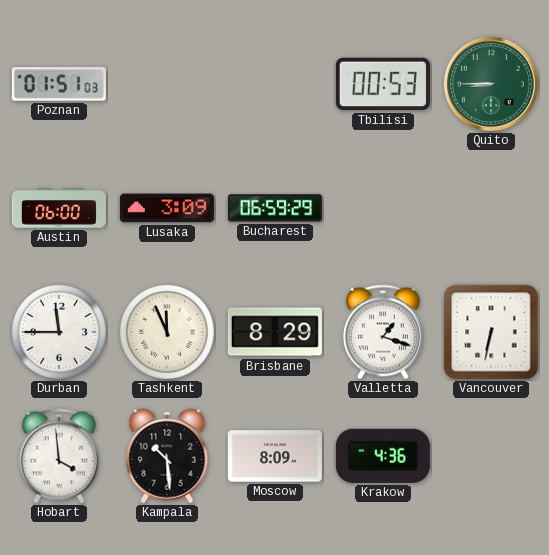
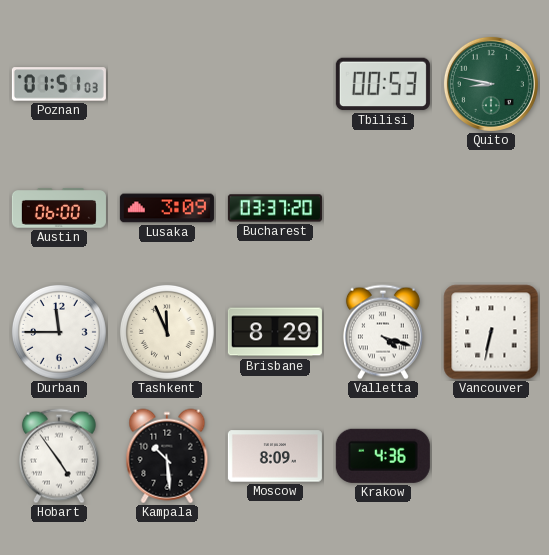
Quito: 8:45 -> 8:47 (491, 84)
Bucharest: 06:59 -> 03:37 (275, 208)
Valletta: 1:18 -> 4:18 (383, 332)
Hobart: 3:59 -> 4:54 (59, 456)
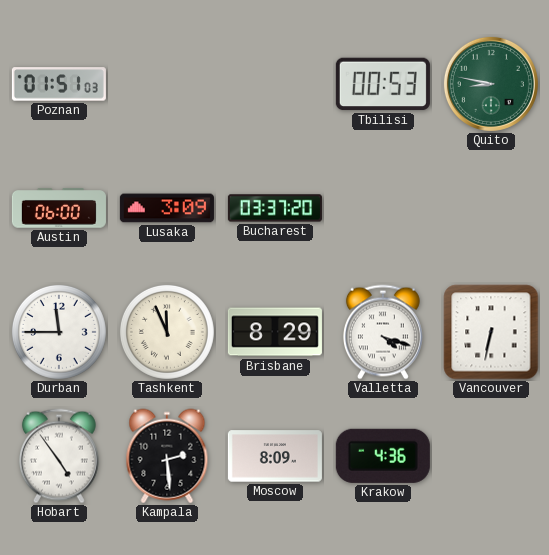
Kampala: 10:29 -> 2:29 (167, 456)
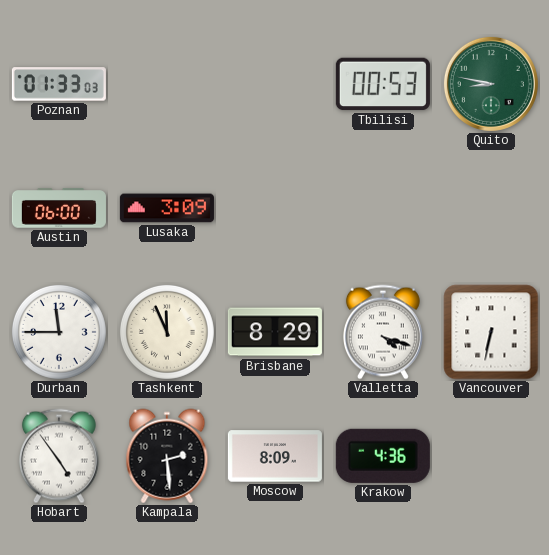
Poznan: 01:51 -> 01:33 (59, 84)
Bucharest: 03:37 -> none (275, 208)
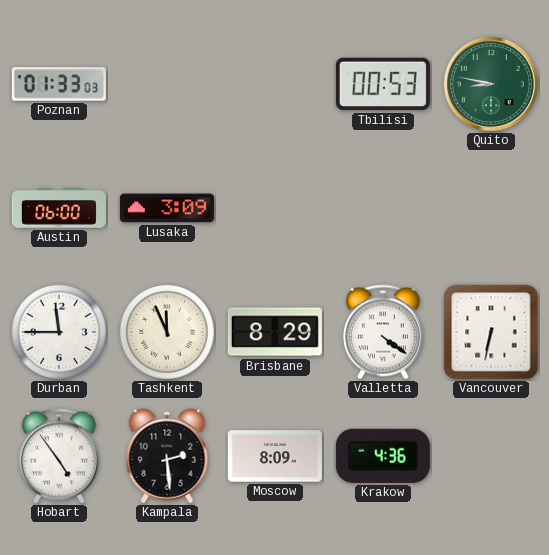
Valletta: 4:18 -> 4:21 (383, 332)
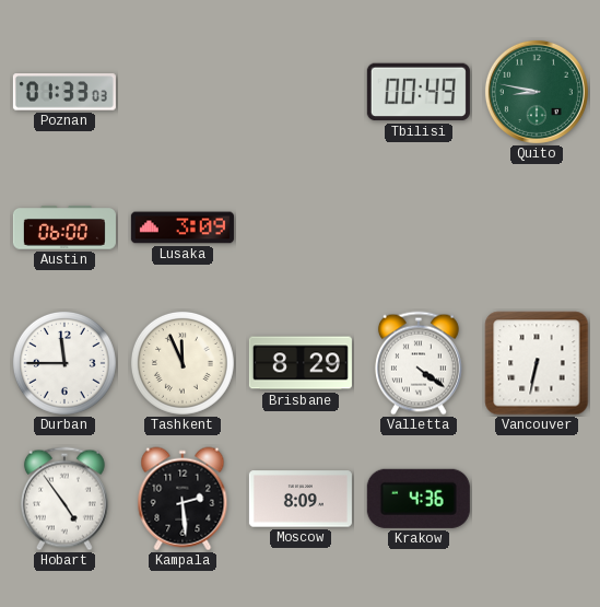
Tbilisi: 00:53 -> 00:49 (419, 92)
